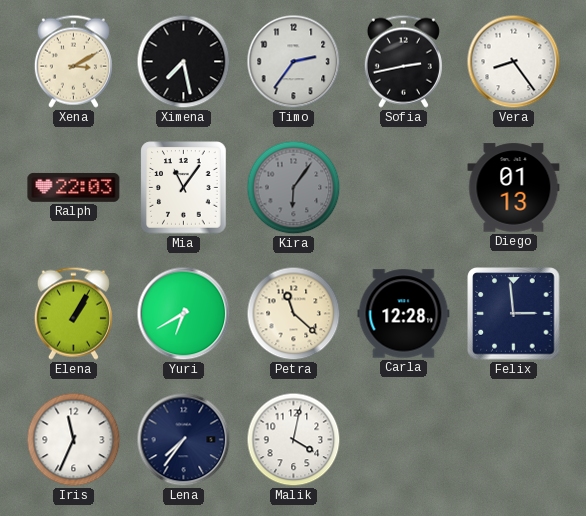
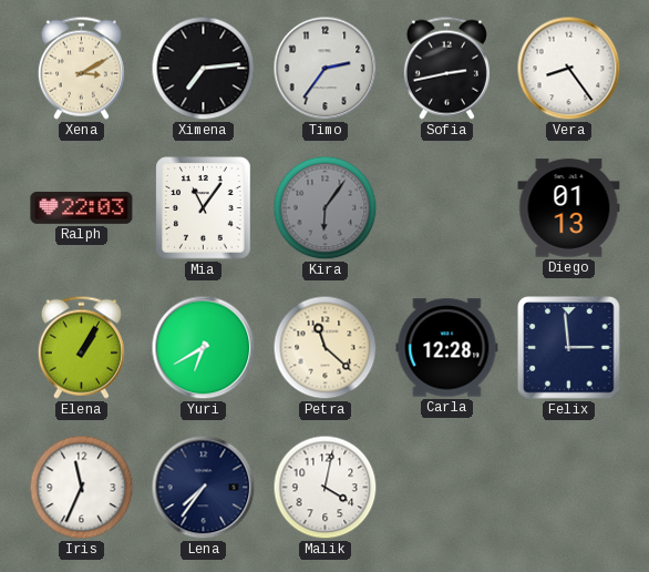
Ximena: 7:28 -> 7:14 (204, 69)
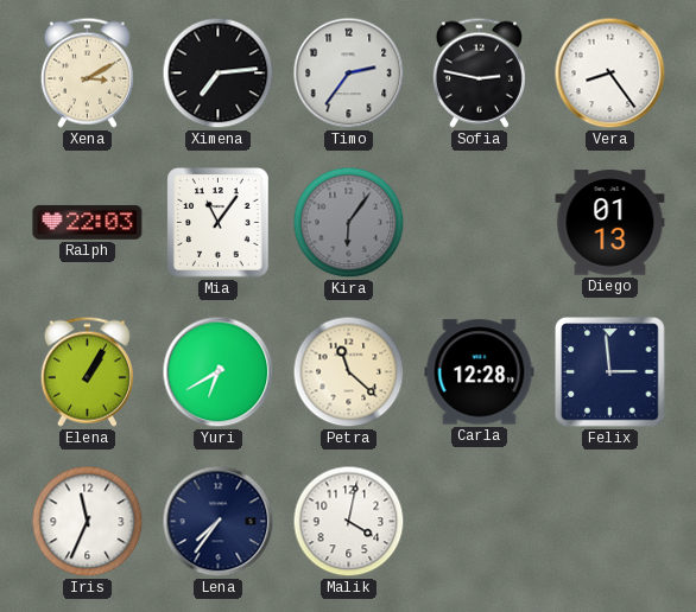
Sofia: 2:43 -> 2:47 (479, 72)
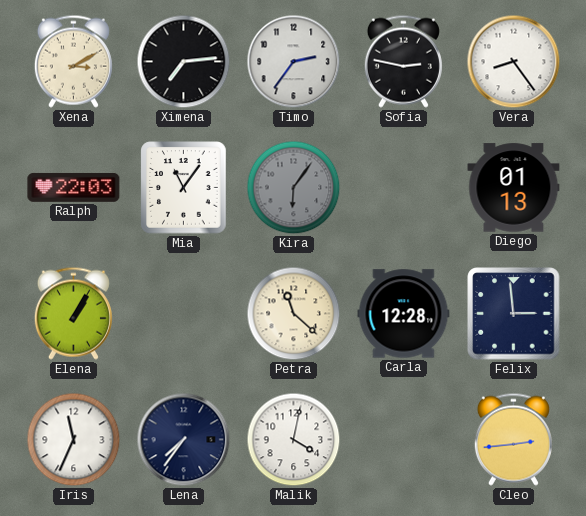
Yuri: 6:40 -> none (219, 372)
Cleo: none -> 2:44 (513, 439)
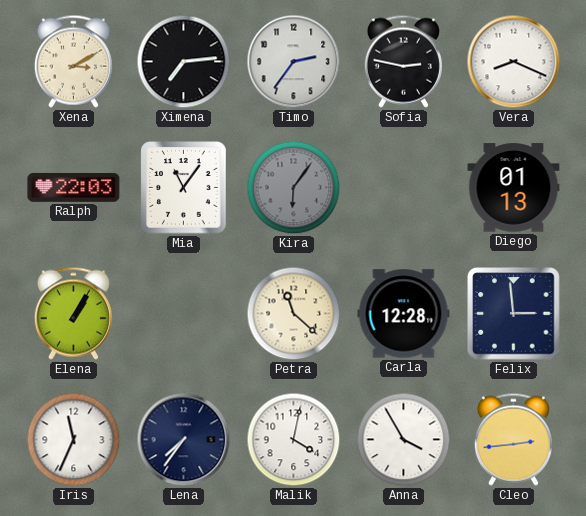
Vera: 8:24 -> 8:19 (514, 62)
Anna: none -> 3:55 (404, 440)
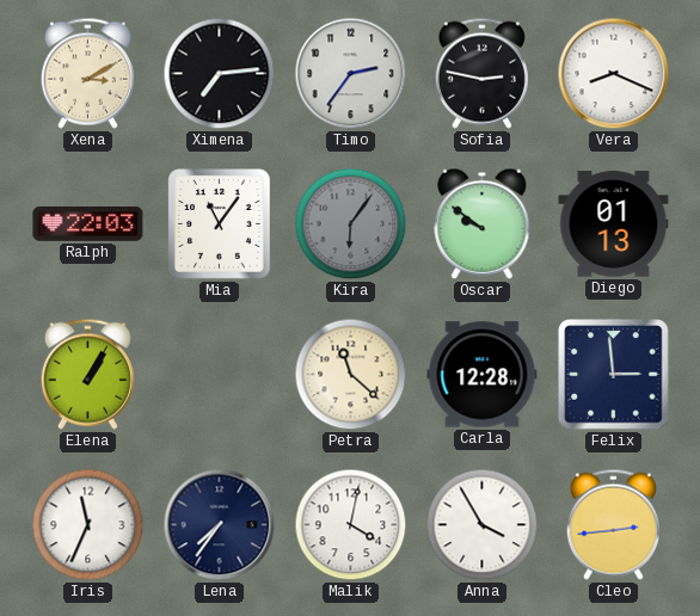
Oscar: none -> 9:51 (483, 223)
